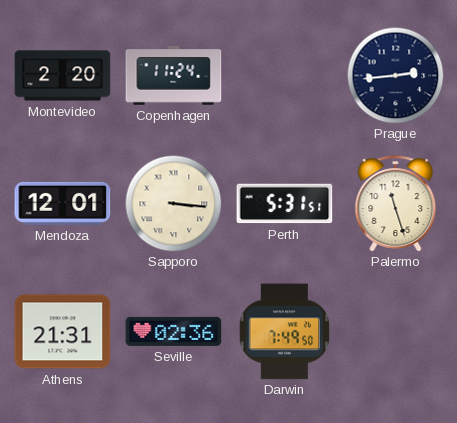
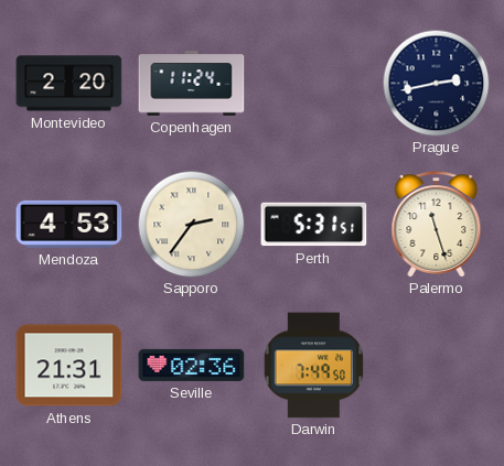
Prague: 2:44 -> 2:43 (436, 83)
Mendoza: 12:01 -> 4:53 (69, 224)
Sapporo: 3:16 -> 2:36 (191, 224)
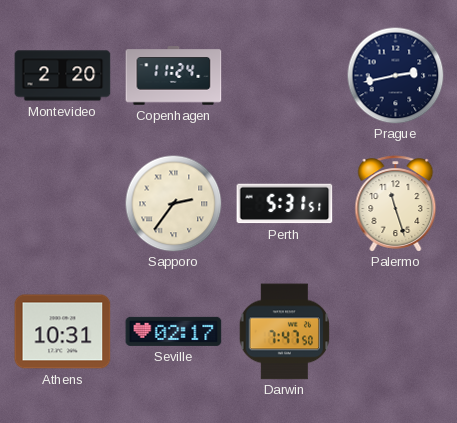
Mendoza: 4:53 -> none (69, 224)
Athens: 21:31 -> 10:31 (63, 332)
Seville: 02:36 -> 02:17 (174, 331)
Darwin: 7:49 -> 7:47 (285, 332)
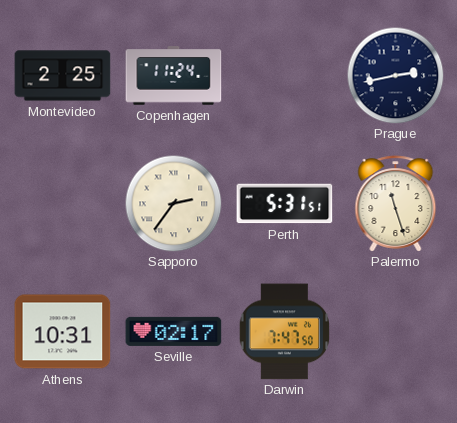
Montevideo: 2:20 -> 2:25 (63, 76)
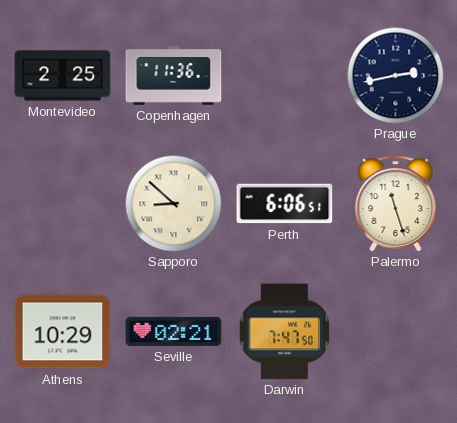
Copenhagen: 11:24 -> 11:36 (174, 76)
Sapporo: 2:36 -> 8:52 (173, 203)
Perth: 5:31 -> 6:06 (285, 204)
Athens: 10:31 -> 10:29 (63, 332)
Seville: 02:17 -> 02:21 (174, 331)
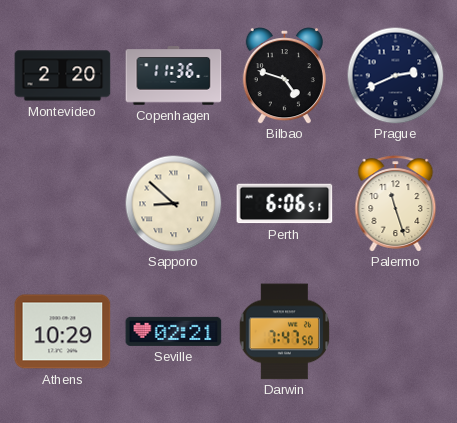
Montevideo: 2:25 -> 2:20 (63, 76)
Bilbao: none -> 4:48 (284, 76)
Prague: 2:43 -> 2:41 (395, 75)
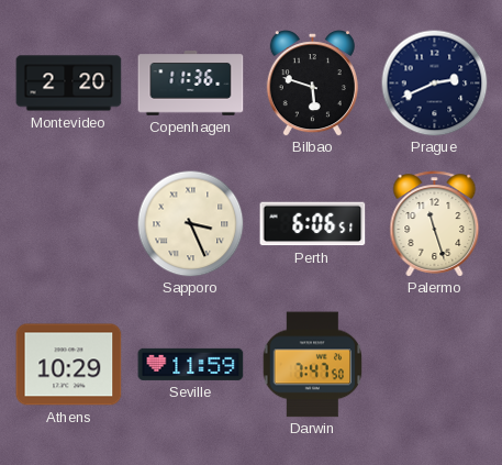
Bilbao: 4:48 -> 5:48 (312, 84)
Sapporo: 8:52 -> 3:26 (190, 223)
Seville: 02:21 -> 11:59 (191, 364)
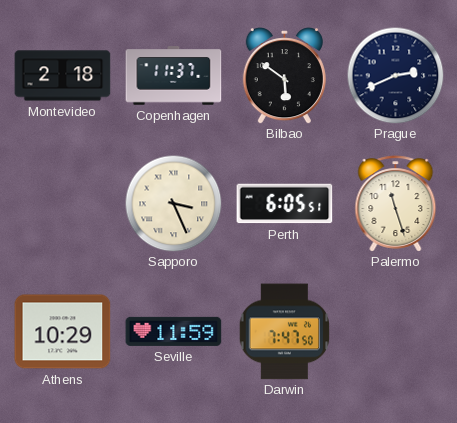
Montevideo: 2:20 -> 2:18 (63, 76)
Copenhagen: 11:36 -> 11:37 (174, 76)
Bilbao: 5:48 -> 5:51 (284, 76)
Perth: 6:06 -> 6:05 (285, 204)
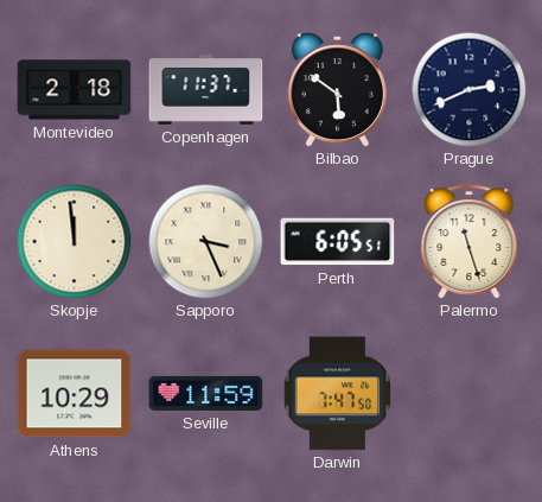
Skopje: none -> 11:59 (74, 241)
